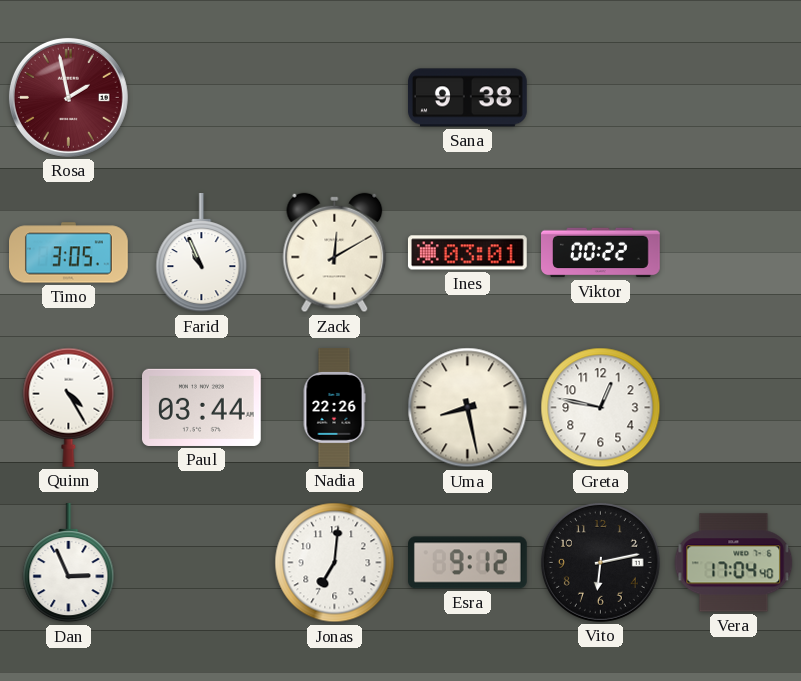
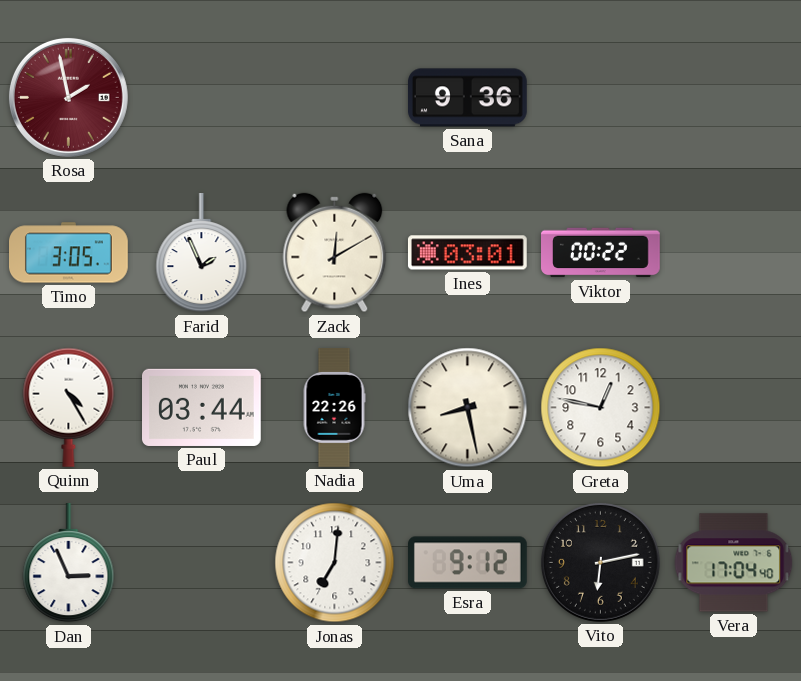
Sana: 9:38 -> 9:36 (468, 98)
Farid: 10:56 -> 1:56 (202, 254)
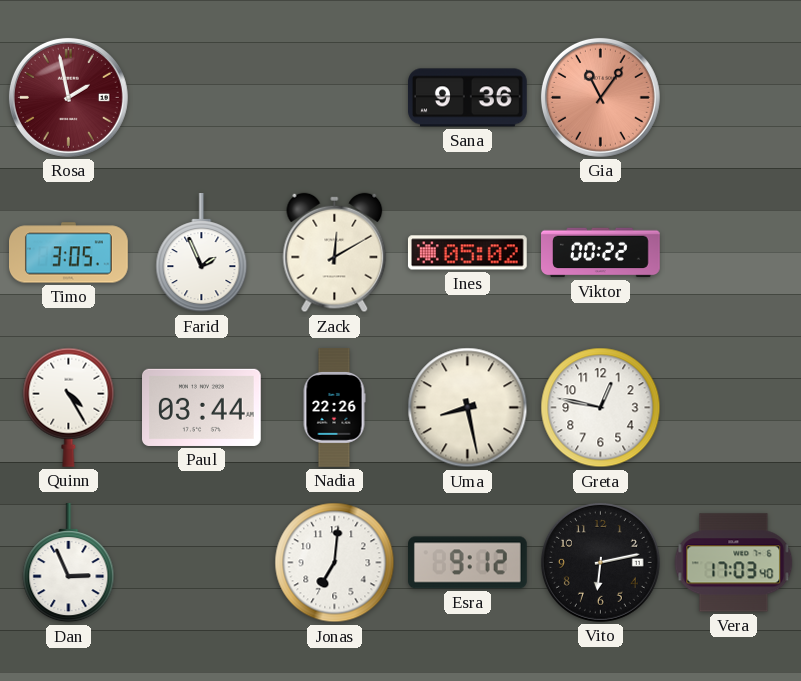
Gia: none -> 11:06 (600, 97)
Ines: 03:01 -> 05:02 (467, 253)
Vera: 17:04 -> 17:03 (734, 563)
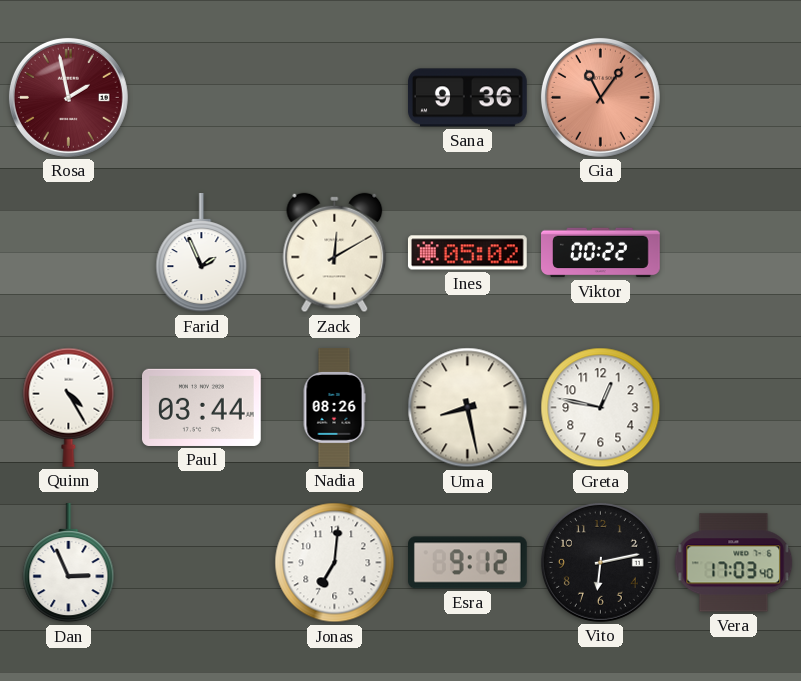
Timo: 3:05 -> none (69, 253)
Nadia: 22:26 -> 08:26 (334, 408)
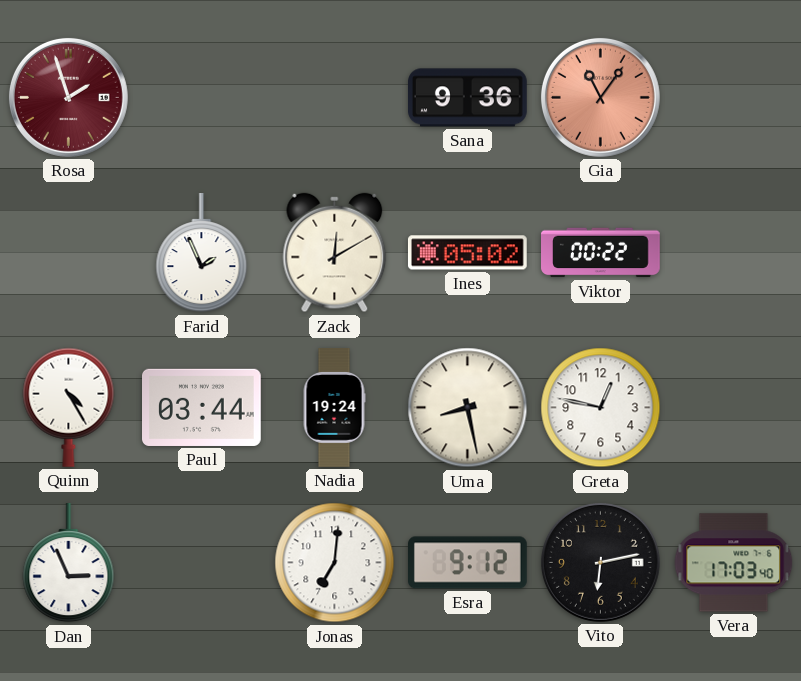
Rosa: 1:58 -> 1:57 (68, 97)
Nadia: 08:26 -> 19:24 (334, 408)
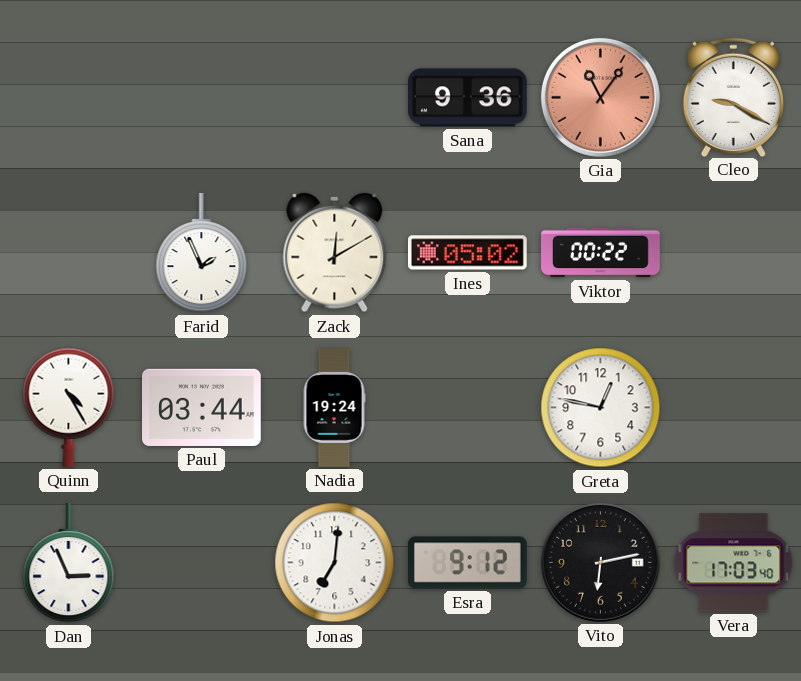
Rosa: 1:57 -> none (68, 97)
Cleo: none -> 9:20 (733, 97)
Uma: 8:28 -> none (468, 408)
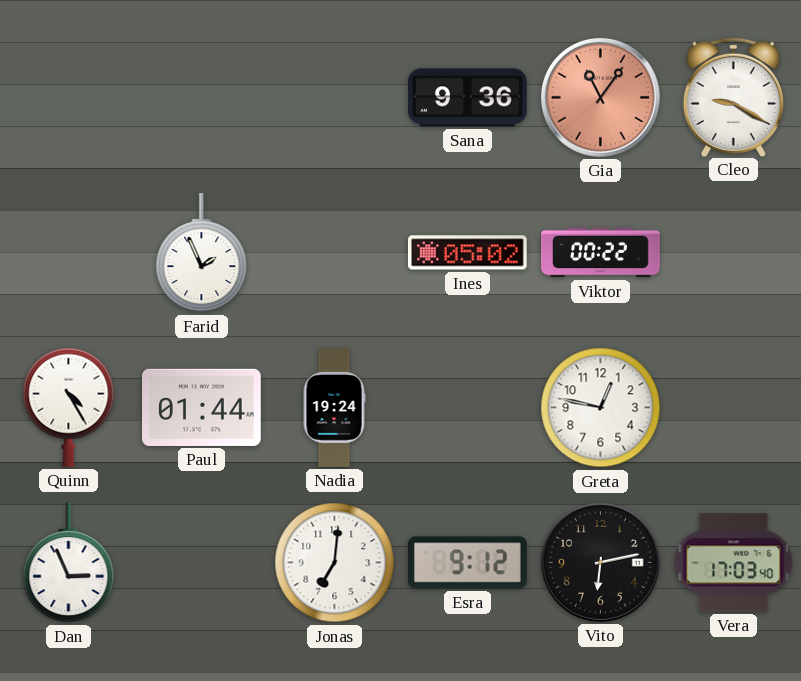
Zack: 12:10 -> none (335, 253)
Paul: 03:44 -> 01:44 (202, 407)
